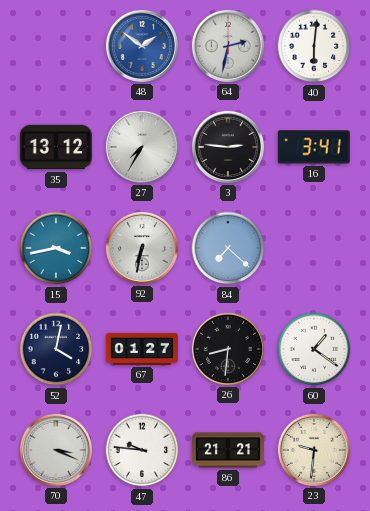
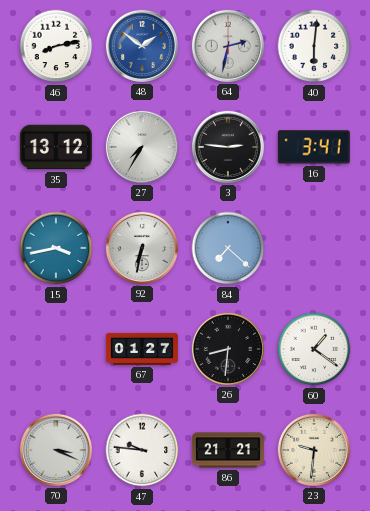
46: none -> 8:13 (56, 46)
52: 4:02 -> none (56, 349)
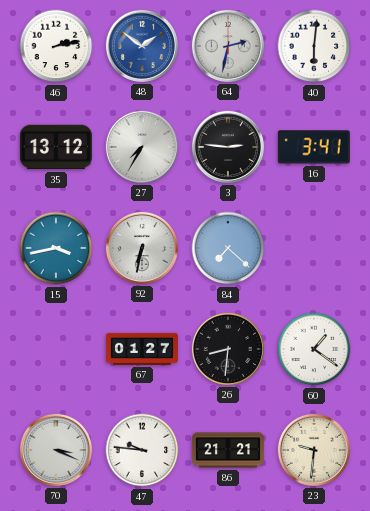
46: 8:13 -> 2:13 (56, 46)
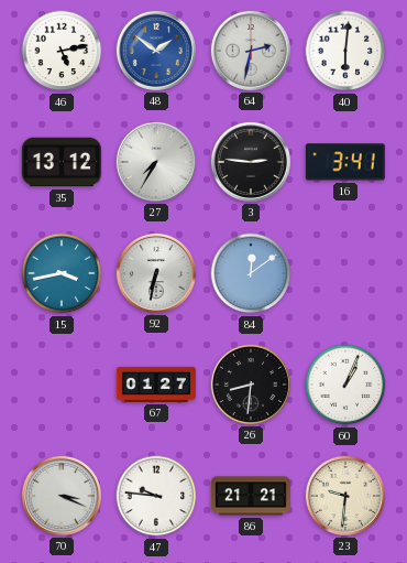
46: 2:13 -> 5:13 (62, 51)
84: 7:22 -> 12:09 (251, 273)
60: 1:21 -> 1:04 (345, 385)
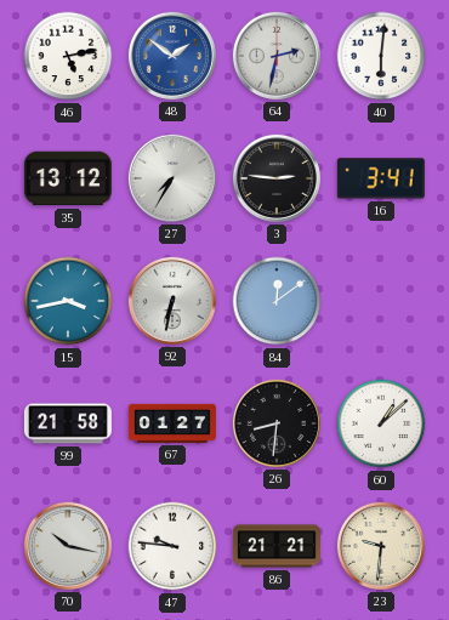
99: none -> 21:58 (68, 423)
60: 1:04 -> 1:08 (381, 423)
70: 3:19 -> 10:17 (68, 546)
